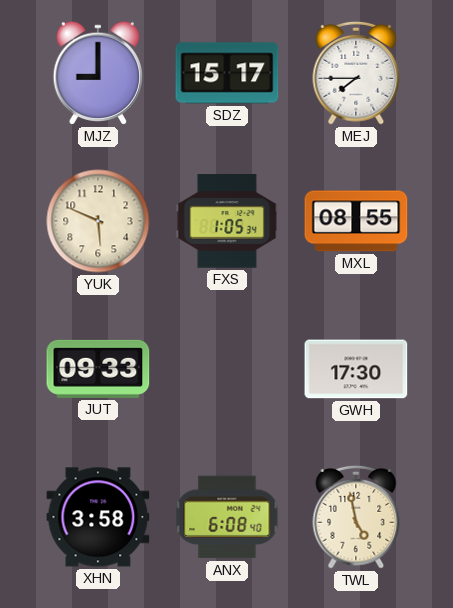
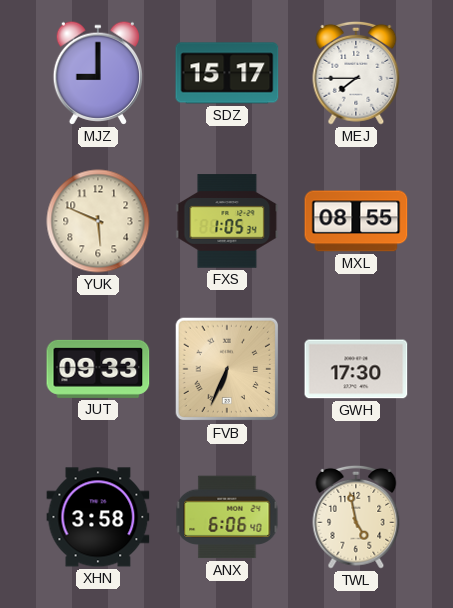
FVB: none -> 6:34 (227, 369)
ANX: 6:08 -> 6:06 (227, 517)
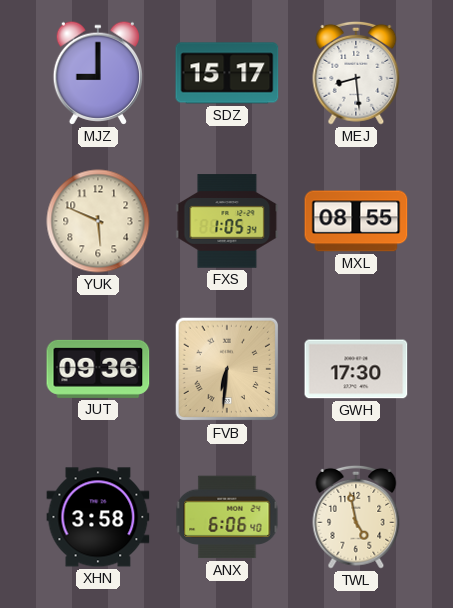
MEJ: 7:45 -> 8:29 (356, 73)
JUT: 09:33 -> 09:36 (98, 369)
FVB: 6:34 -> 6:31 (227, 369)
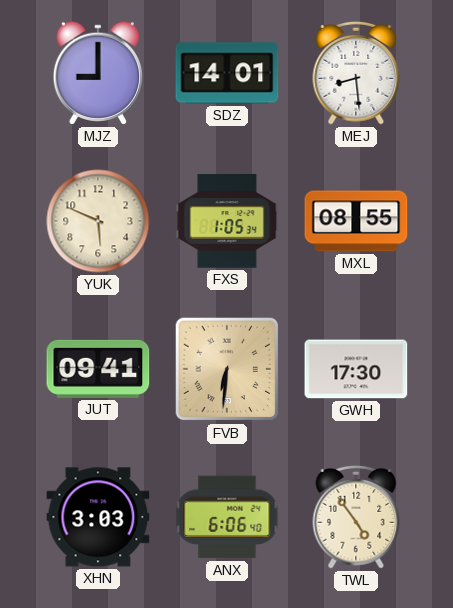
SDZ: 15:17 -> 14:01 (227, 73)
JUT: 09:36 -> 09:41 (98, 369)
XHN: 3:58 -> 3:03 (98, 517)
TWL: 4:58 -> 4:54 (356, 517)
